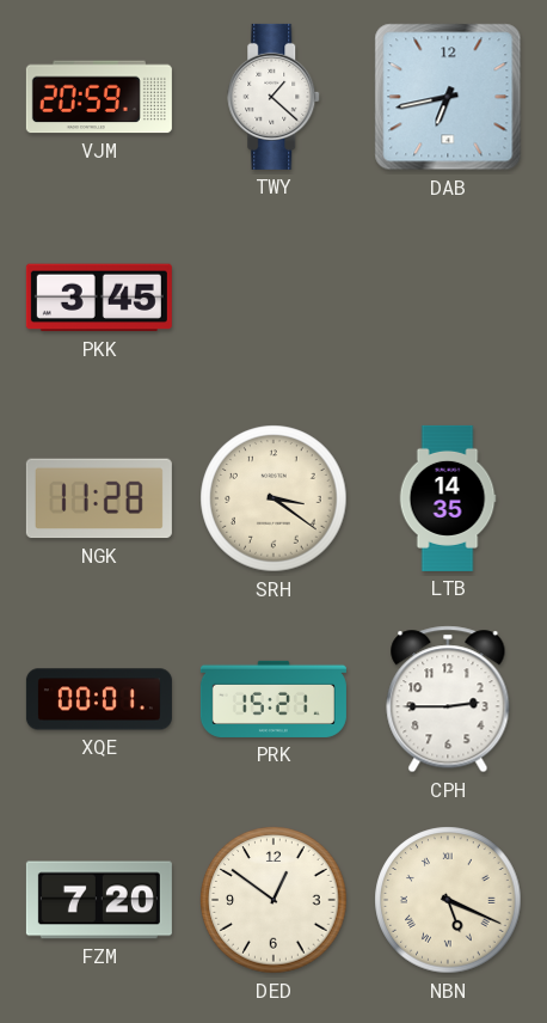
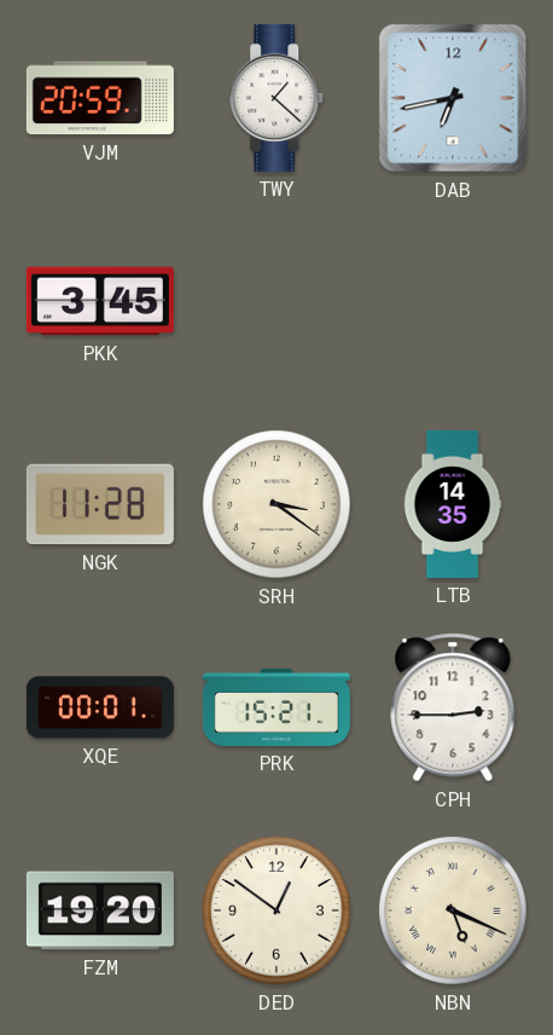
FZM: 7:20 -> 19:20 (100, 910)
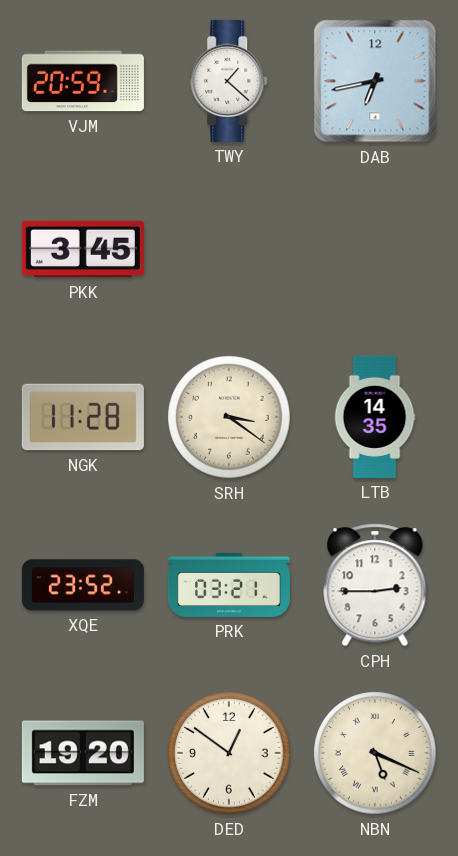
XQE: 00:01 -> 23:52 (83, 585)
PRK: 15:21 -> 03:21 (229, 585)
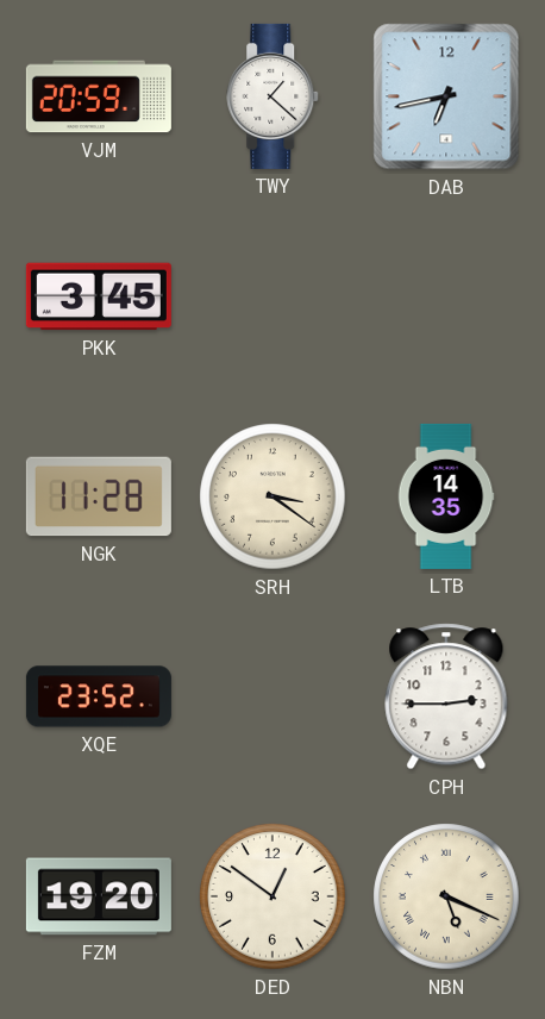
PRK: 03:21 -> none (229, 585)
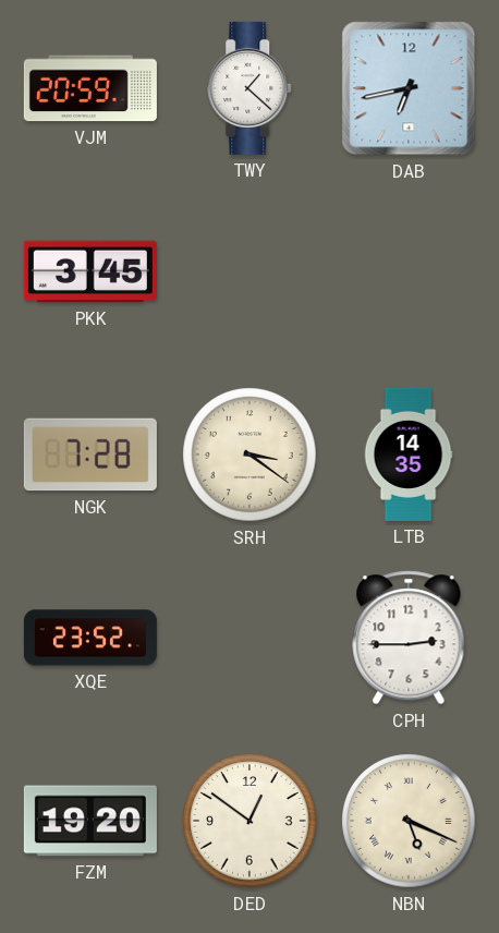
NGK: 11:28 -> 7:28 (90, 455)
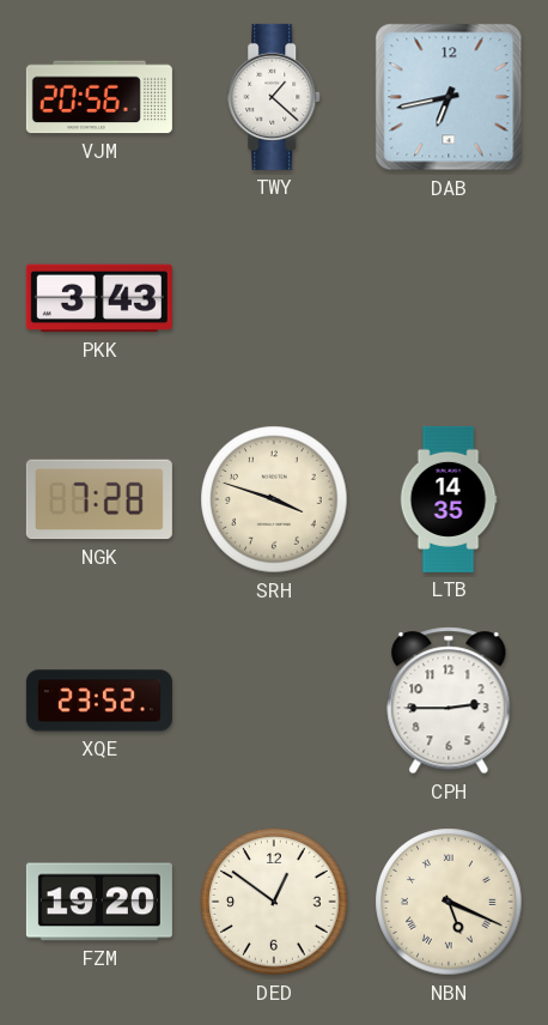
VJM: 20:59 -> 20:56 (99, 97)
PKK: 3:45 -> 3:43 (99, 298)
SRH: 3:21 -> 3:48 (274, 499)
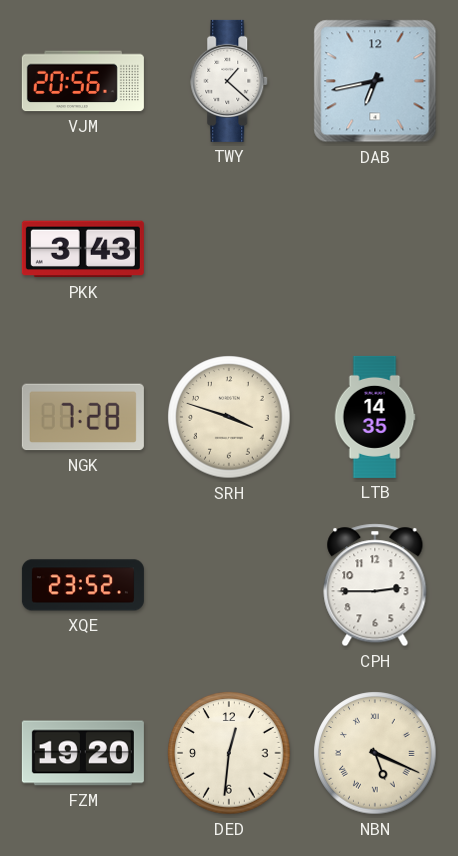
DED: 12:51 -> 12:31 (229, 753)
